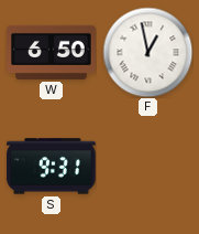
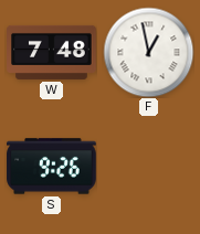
W: 6:50 -> 7:48 (52, 52)
S: 9:31 -> 9:26 (52, 167)
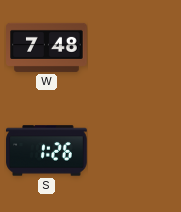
F: 12:58 -> none (148, 52)
S: 9:26 -> 1:26 (47, 151)
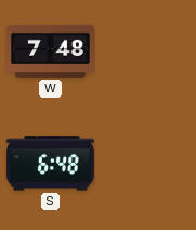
S: 1:26 -> 6:48 (51, 164)
